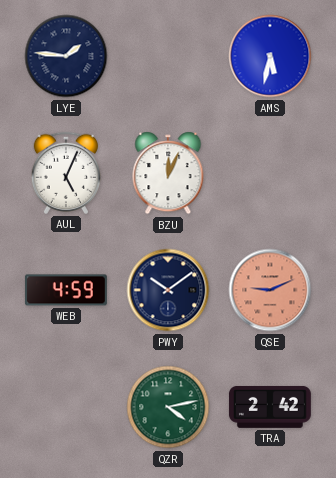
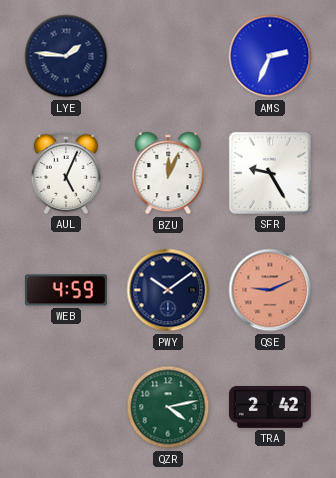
AMS: 5:32 -> 2:34 (270, 56)
SFR: none -> 9:25 (270, 173)
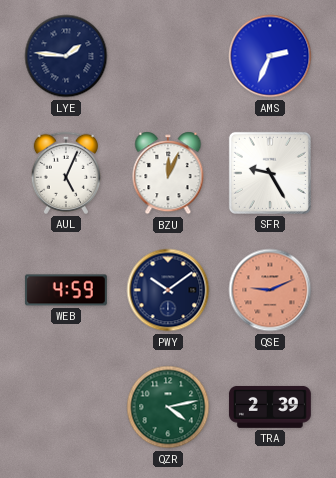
TRA: 2:42 -> 2:39 (270, 407)
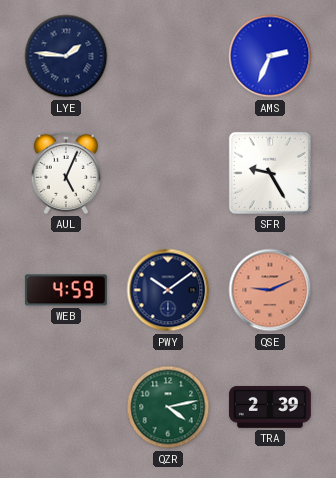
BZU: 12:04 -> none (168, 173)
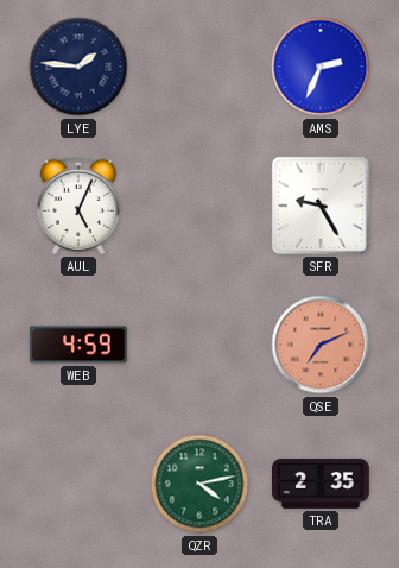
PWY: 10:09 -> none (168, 290)
QSE: 9:11 -> 7:11 (321, 345)
TRA: 2:39 -> 2:35 (321, 484)
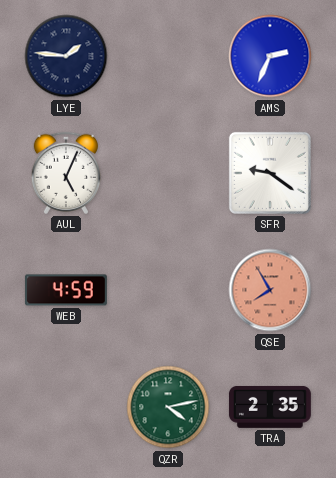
SFR: 9:25 -> 9:21 (270, 173)
QSE: 7:11 -> 7:55 (270, 290)
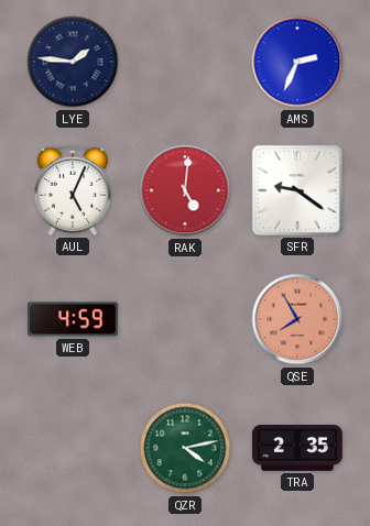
RAK: none -> 5:01 (185, 190)
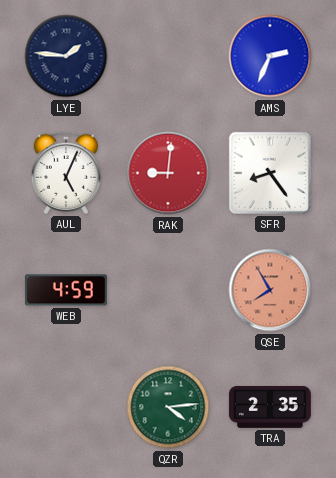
RAK: 5:01 -> 9:01 (168, 173)
SFR: 9:21 -> 8:24 (270, 173)
QZR: 4:13 -> 4:14 (168, 407)
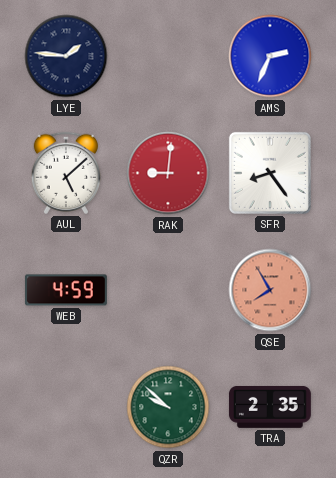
AUL: 5:04 -> 5:08 (65, 173)
QZR: 4:14 -> 9:52 (168, 407)
